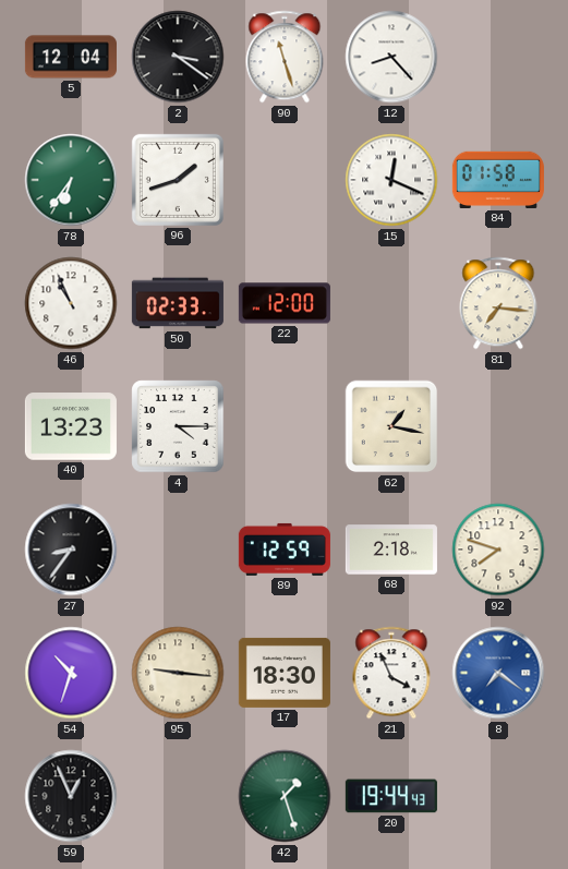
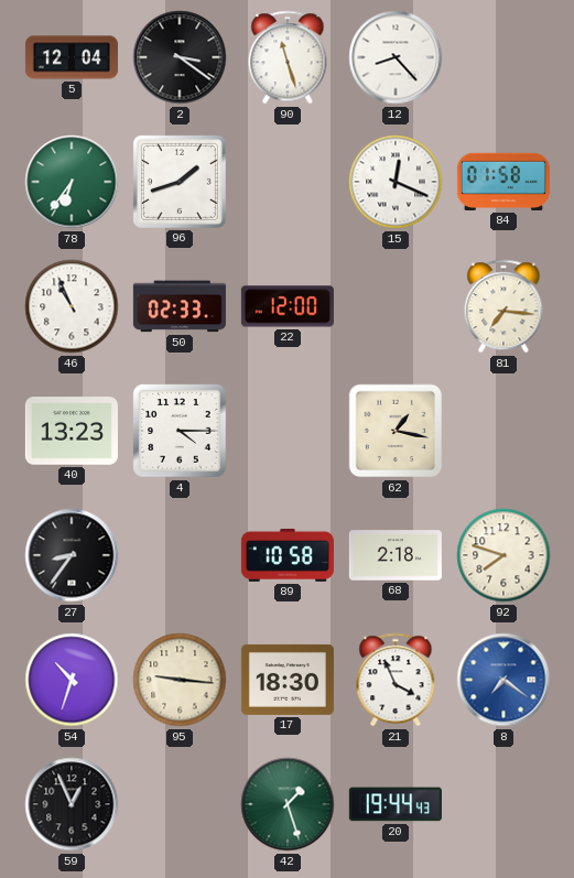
89: 12:59 -> 10:58 (288, 555)
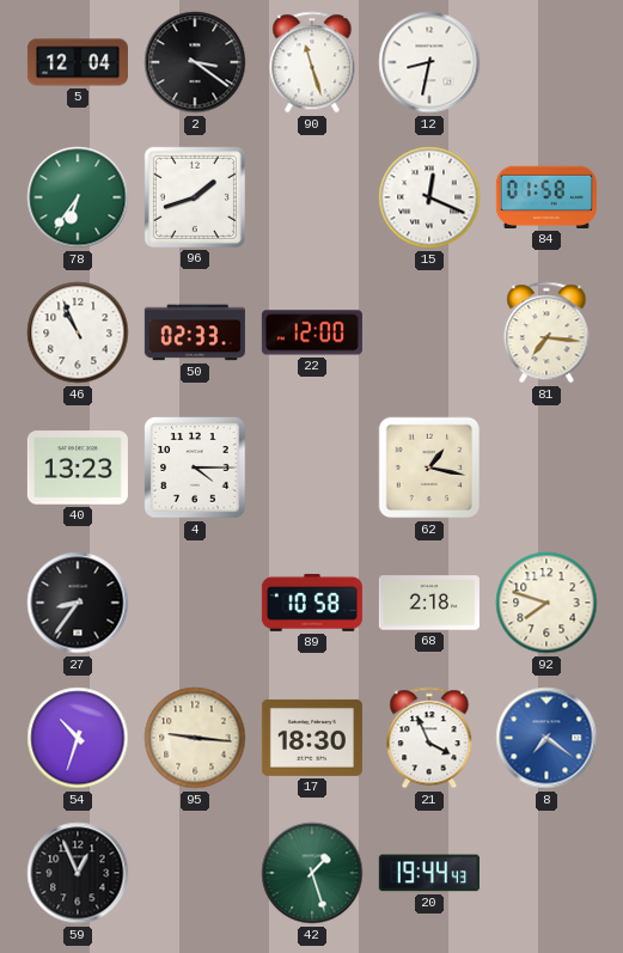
12: 8:23 -> 8:32 (429, 62)
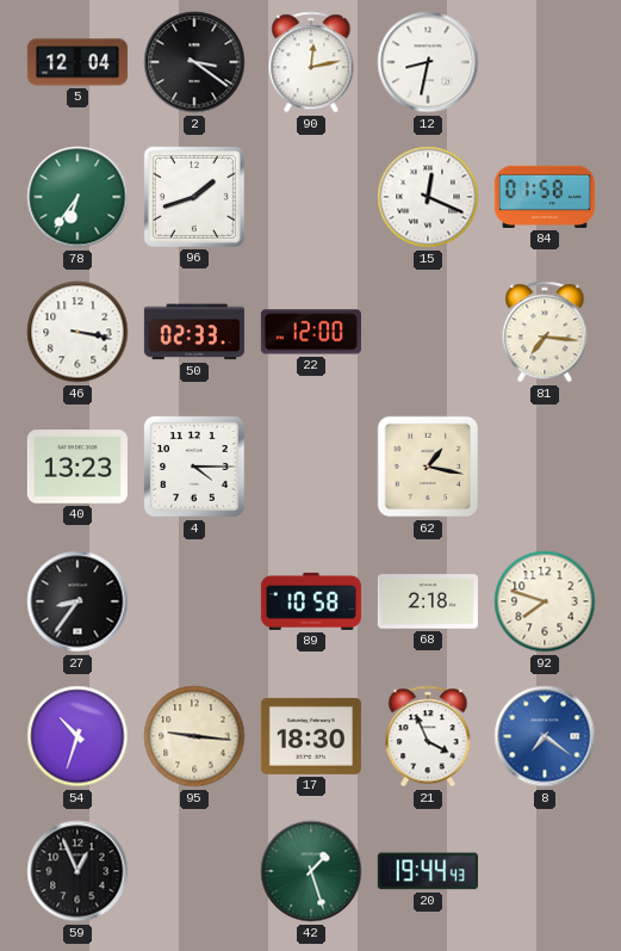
90: 11:27 -> 12:13 (311, 62)
46: 10:56 -> 3:17 (77, 332)
